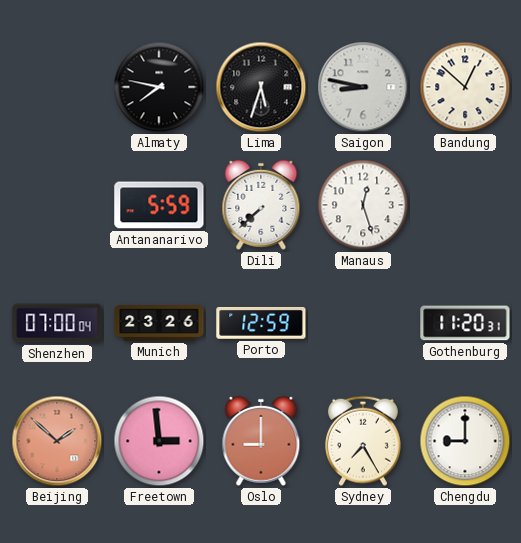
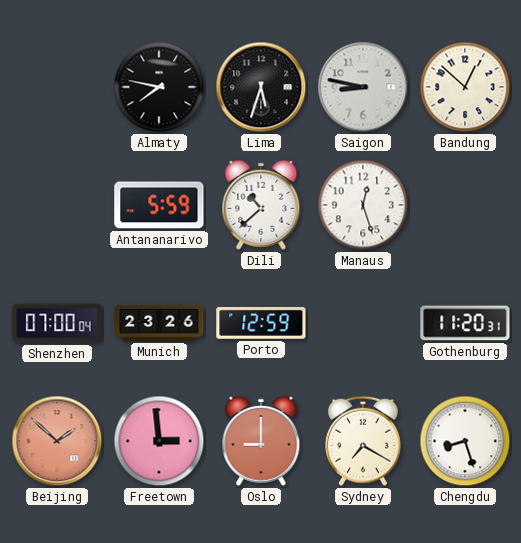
Dili: 7:38 -> 10:38 (261, 205)
Sydney: 7:25 -> 7:20 (364, 441)
Chengdu: 9:00 -> 8:27 (465, 441)
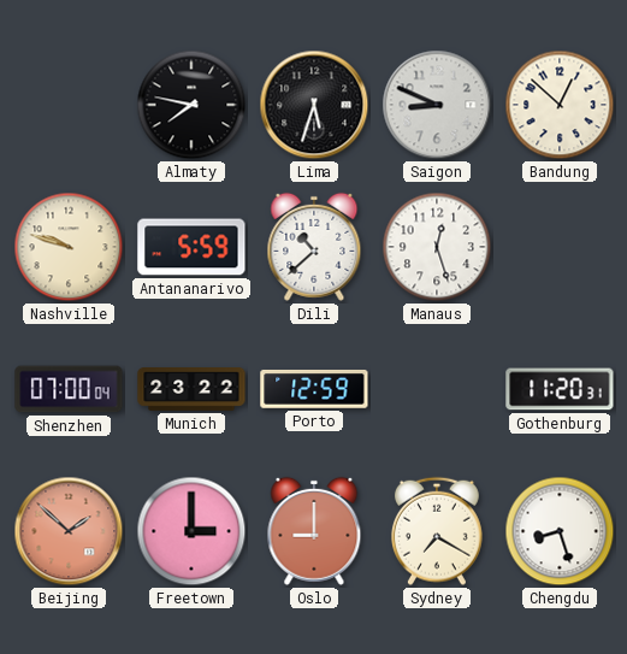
Saigon: 8:47 -> 8:49 (437, 105)
Nashville: none -> 9:48 (69, 247)
Munich: 23:26 -> 23:22 (191, 390)
Freetown: 2:59 -> 3:00 (191, 531)
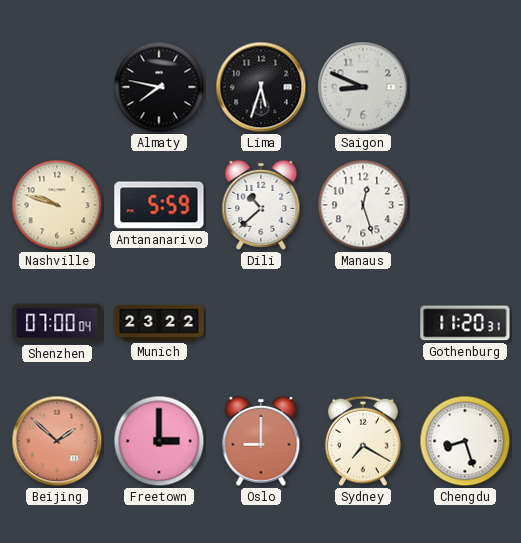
Bandung: 12:52 -> none (560, 105)
Porto: 12:59 -> none (314, 389)
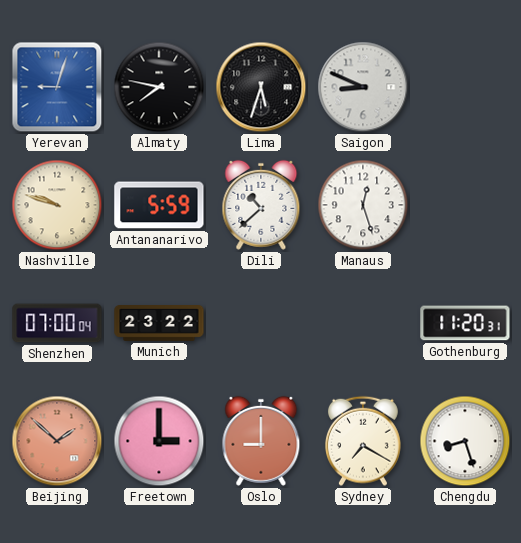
Yerevan: none -> 9:03 (57, 87)
